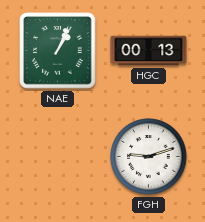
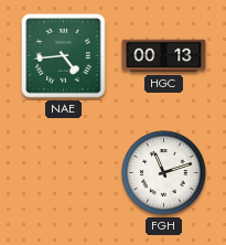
NAE: 1:04 -> 4:44 (64, 56)
FGH: 9:12 -> 11:12 (164, 173)
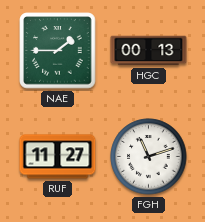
NAE: 4:44 -> 1:45 (58, 51)
RUF: none -> 11:27 (58, 157)
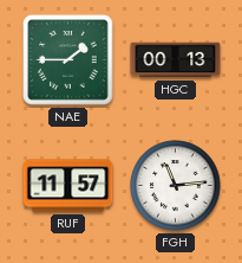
RUF: 11:27 -> 11:57 (68, 186)
FGH: 11:12 -> 11:14 (176, 186)
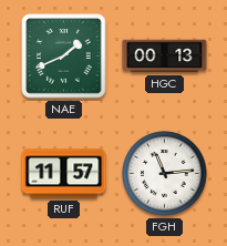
NAE: 1:45 -> 1:41 (64, 57)
